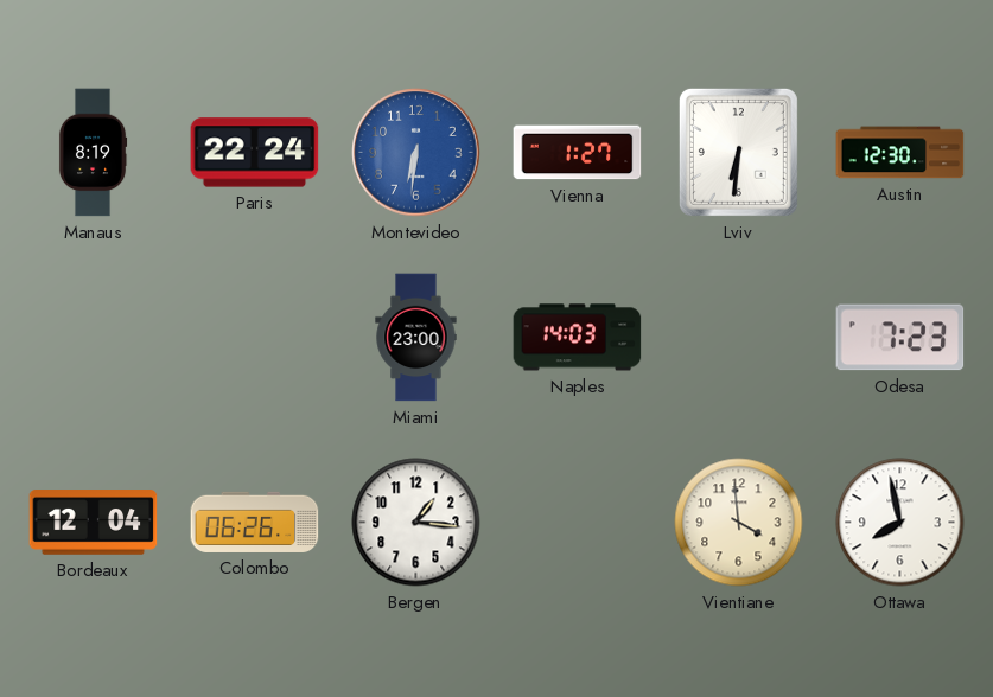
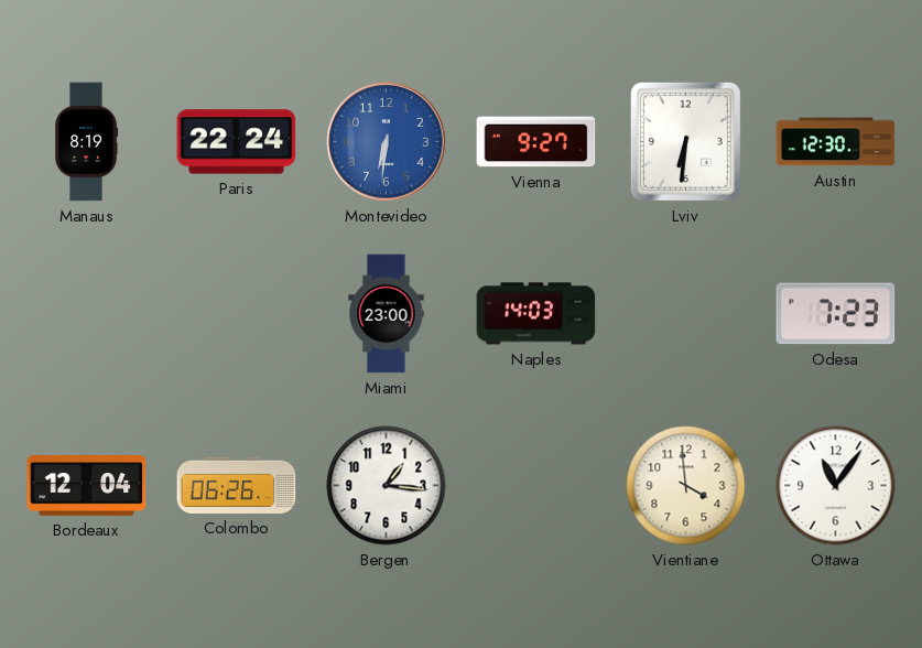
Vienna: 1:27 -> 9:27 (536, 142)
Ottawa: 7:58 -> 11:06 (836, 486)
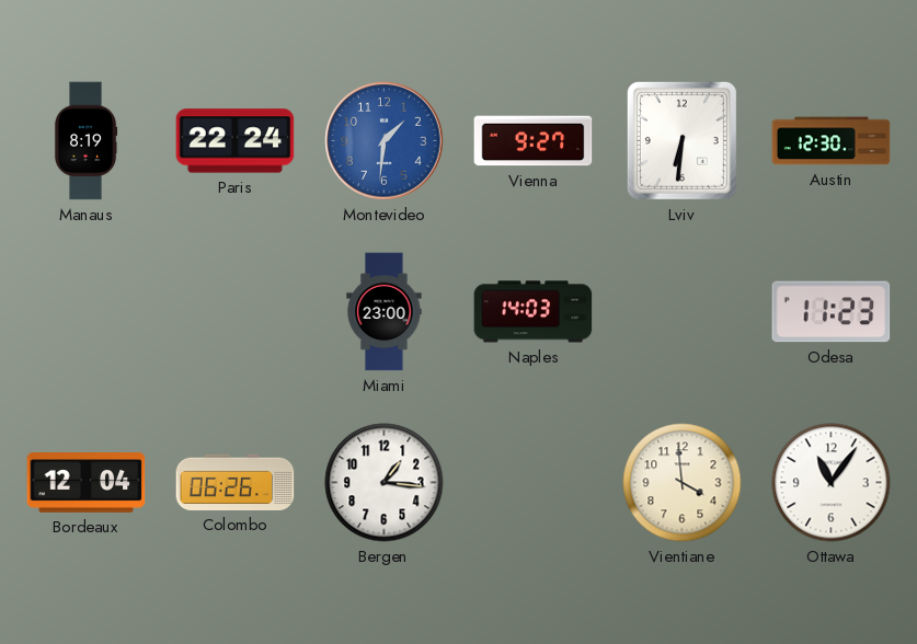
Montevideo: 6:31 -> 1:31 (385, 141)
Odesa: 7:23 -> 11:23 (832, 312)
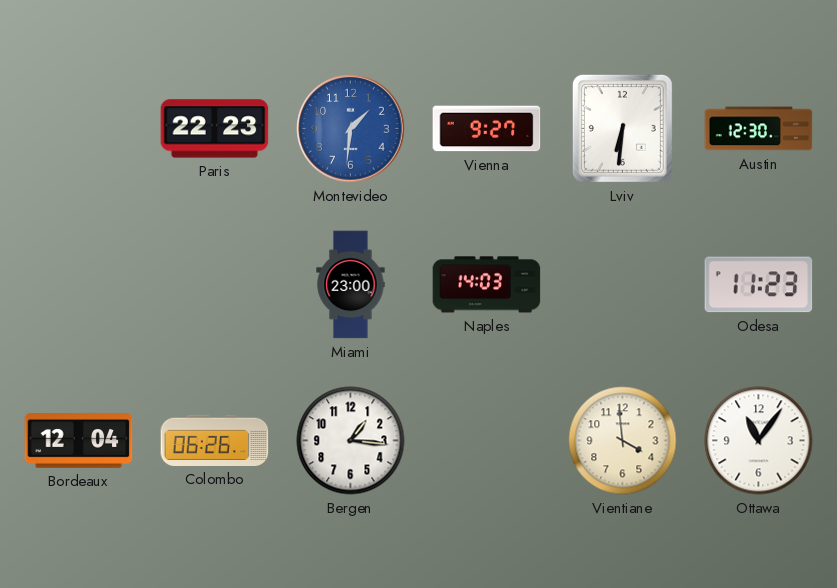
Manaus: 8:19 -> none (85, 141)
Paris: 22:24 -> 22:23 (215, 129)
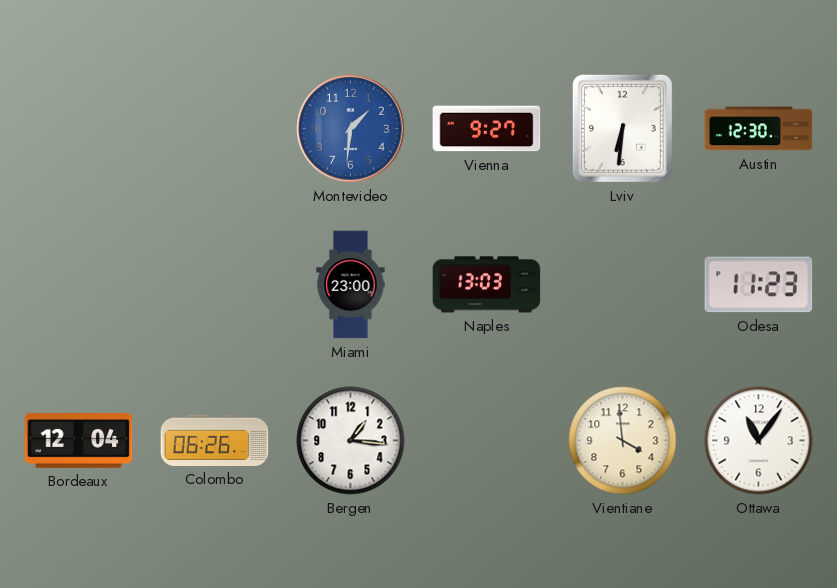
Paris: 22:23 -> none (215, 129)
Naples: 14:03 -> 13:03 (487, 285)
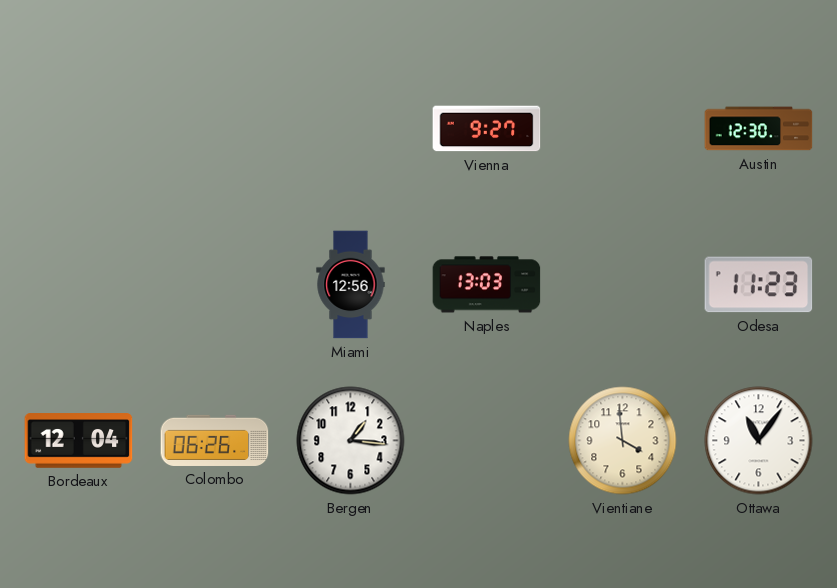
Montevideo: 1:31 -> none (351, 129)
Lviv: 6:31 -> none (622, 128)
Miami: 23:00 -> 12:56 (351, 285)
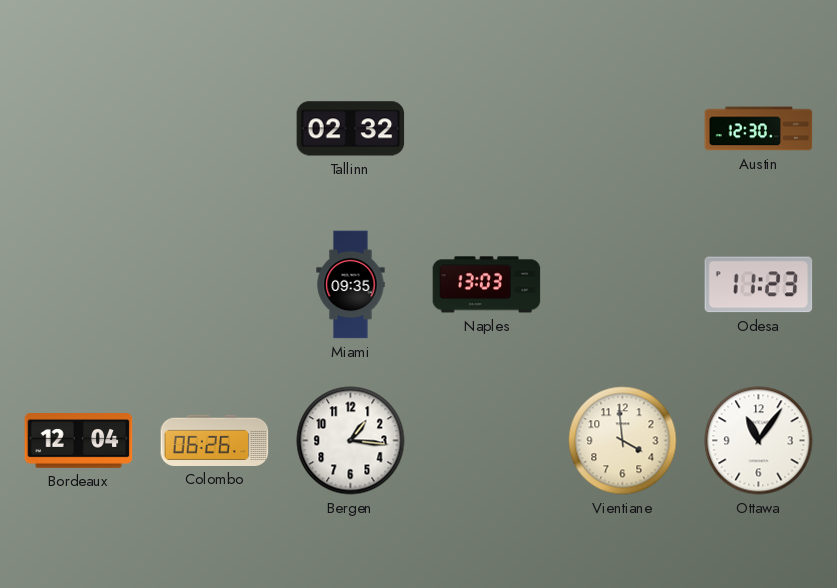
Tallinn: none -> 02:32 (351, 129)
Vienna: 9:27 -> none (487, 129)
Miami: 12:56 -> 09:35 (351, 285)
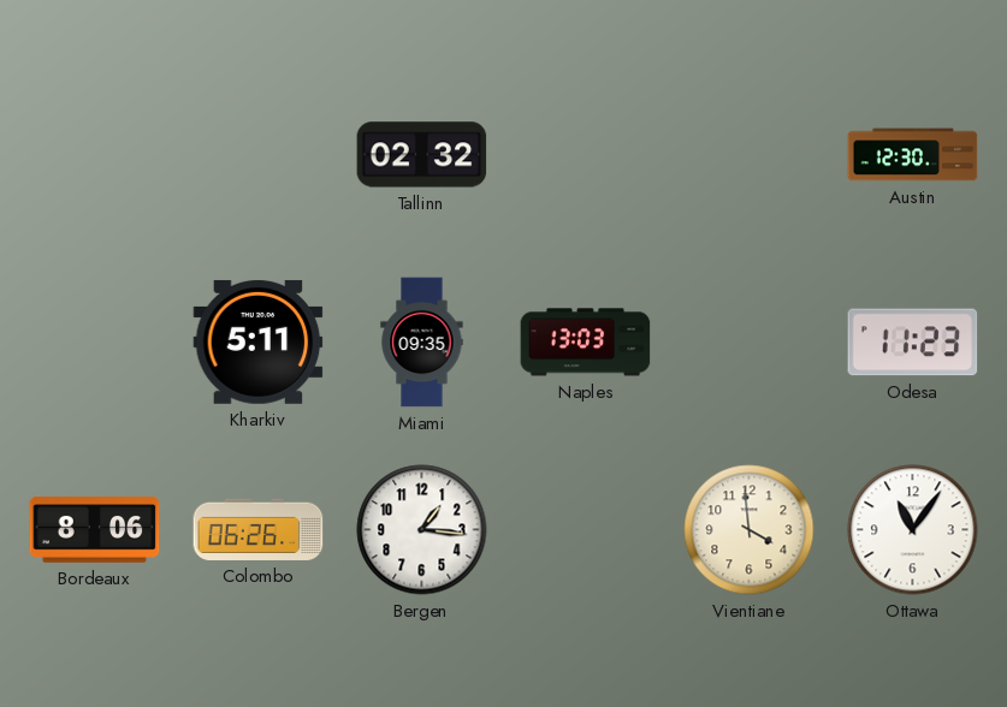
Kharkiv: none -> 5:11 (259, 341)
Bordeaux: 12:04 -> 8:06 (95, 530)
